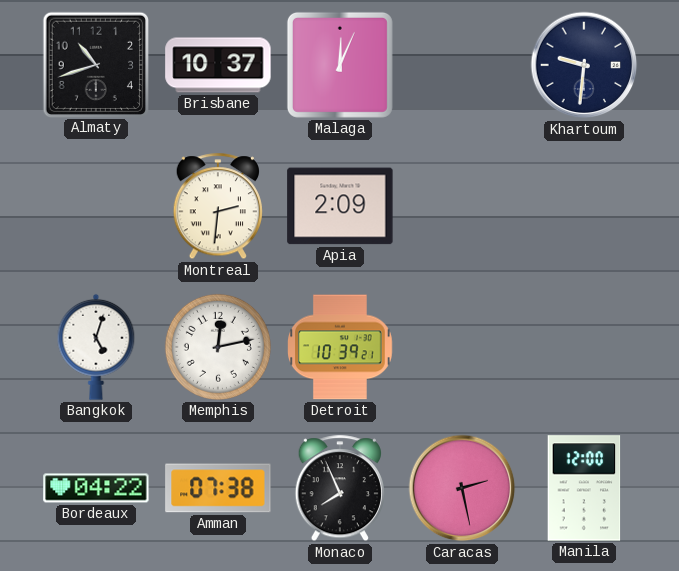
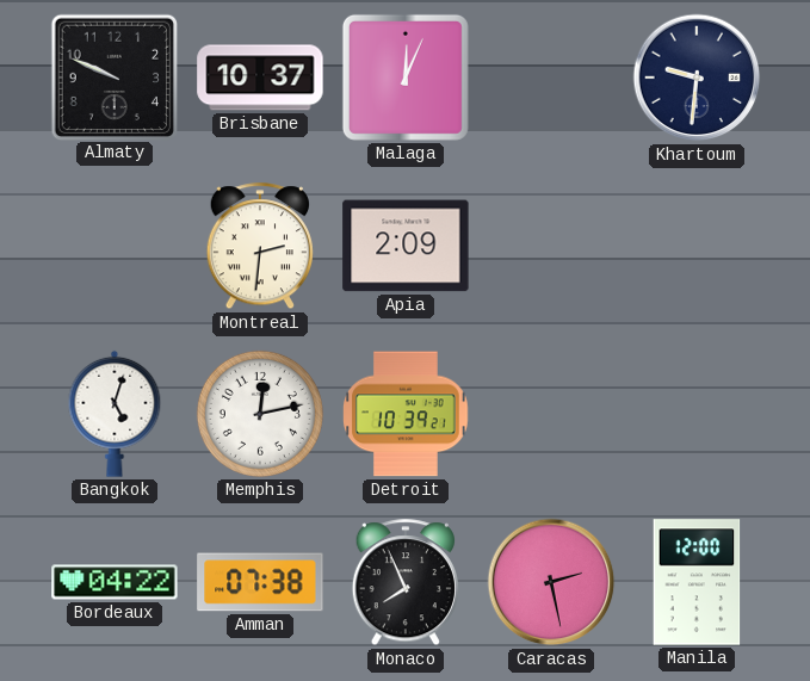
Almaty: 10:42 -> 9:49 (113, 76)
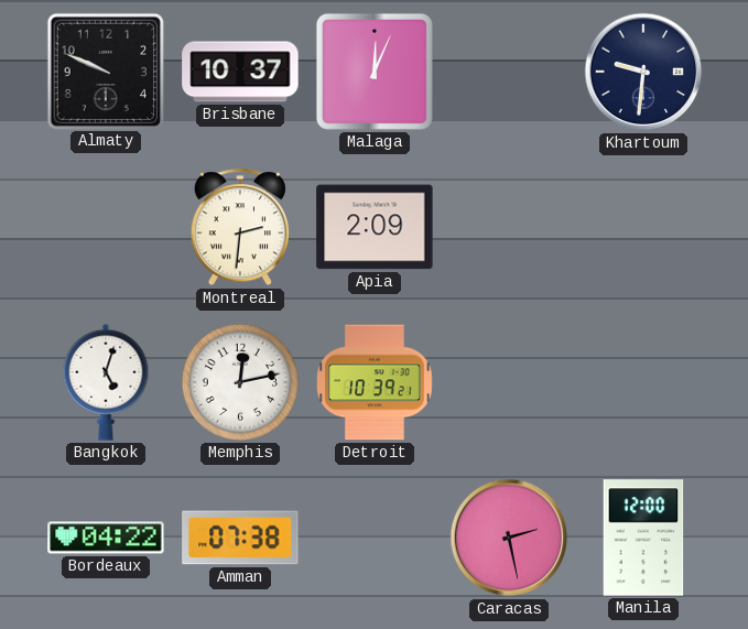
Monaco: 7:56 -> none (406, 583)
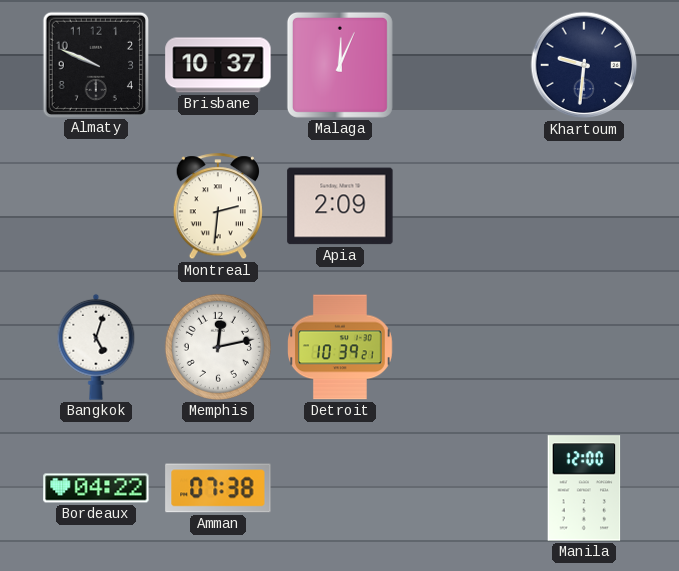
Caracas: 2:28 -> none (509, 538)
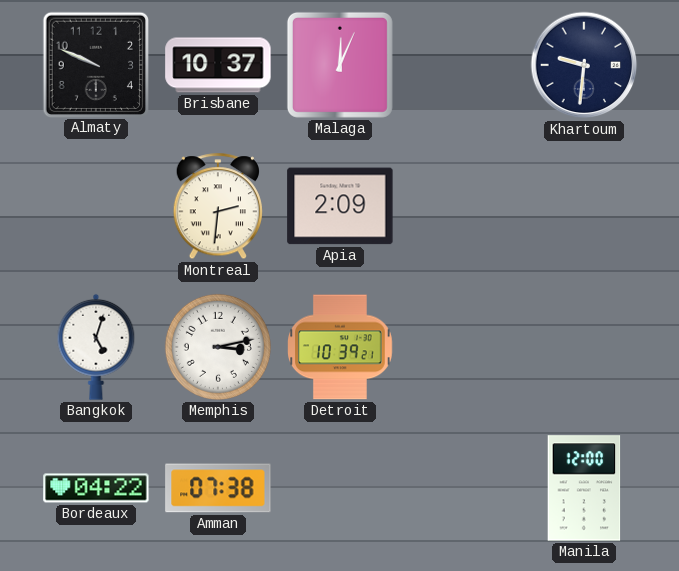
Memphis: 12:13 -> 3:13 (218, 347)
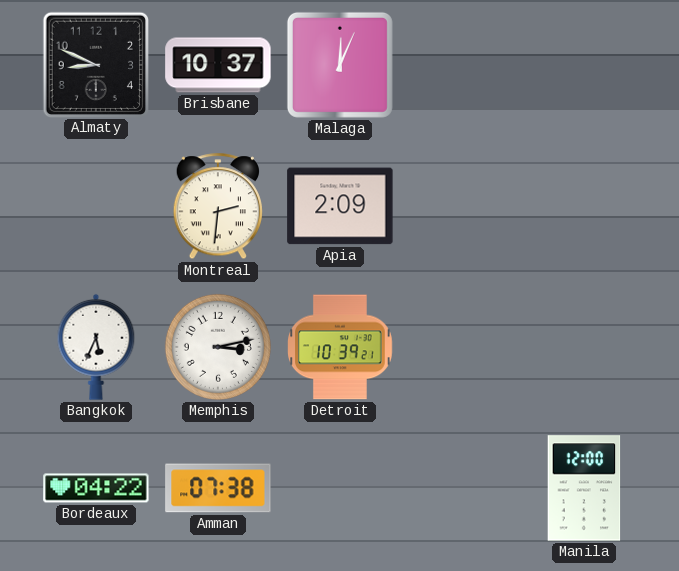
Almaty: 9:49 -> 8:49 (95, 64)
Khartoum: 9:31 -> none (584, 65)
Bangkok: 5:03 -> 5:34 (96, 347)
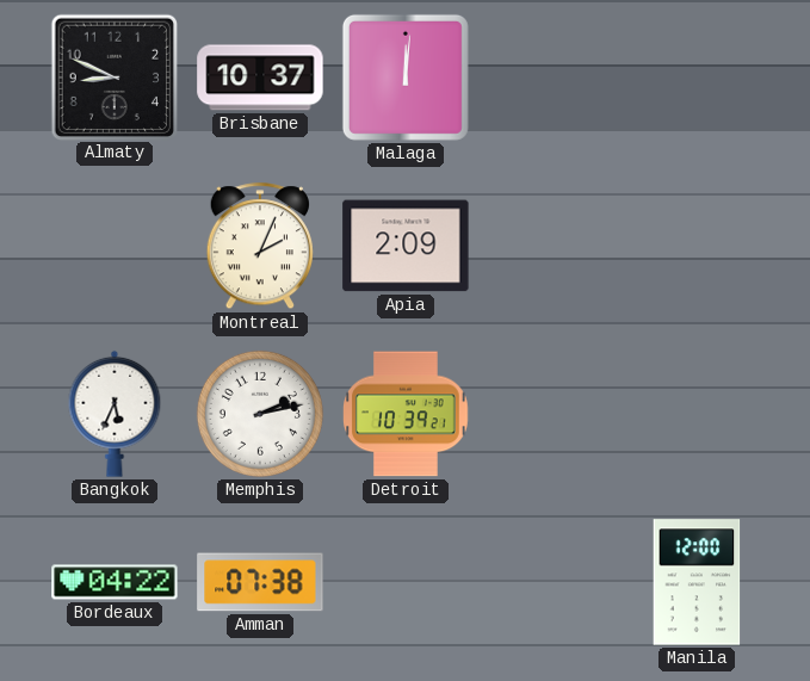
Malaga: 12:04 -> 12:01 (406, 78)
Montreal: 2:31 -> 2:04 (260, 247)
Memphis: 3:13 -> 2:13 (260, 414)
